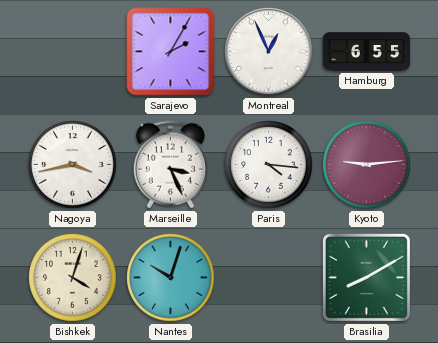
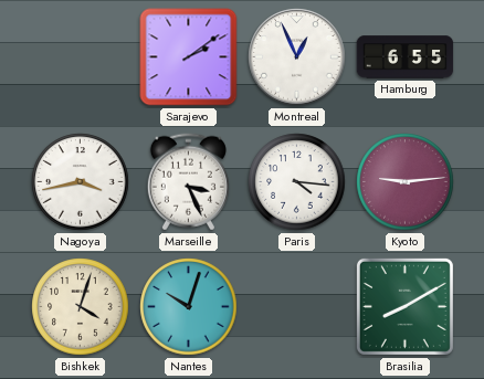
Sarajevo: 2:05 -> 2:09 (189, 57)
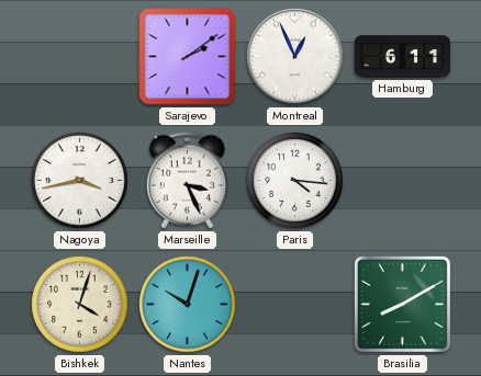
Hamburg: 6:55 -> 6:11 (403, 57)
Kyoto: 9:14 -> none (406, 182)
